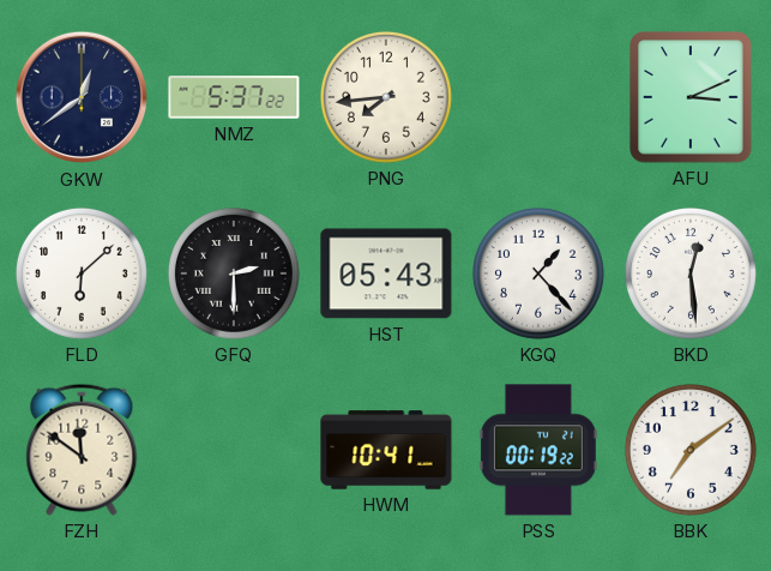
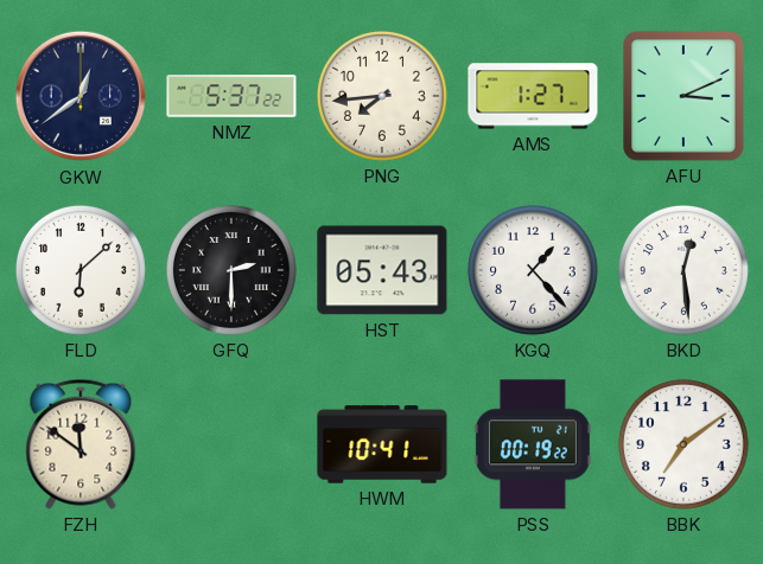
AMS: none -> 1:27 (533, 96)
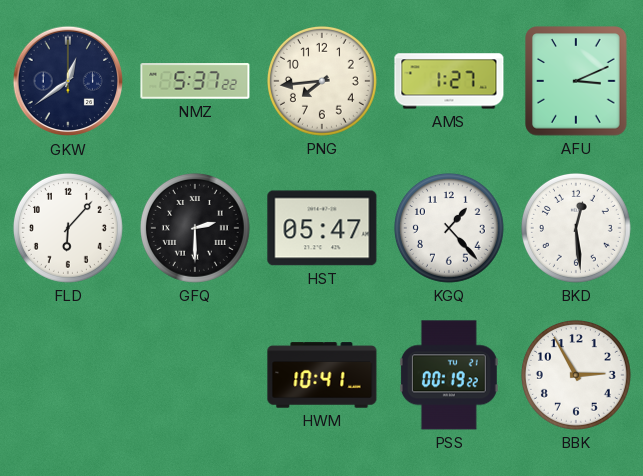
FLD: 6:08 -> 6:07 (68, 228)
HST: 05:43 -> 05:47 (322, 228)
FZH: 11:51 -> none (81, 444)
BBK: 7:09 -> 2:55 (576, 375)
